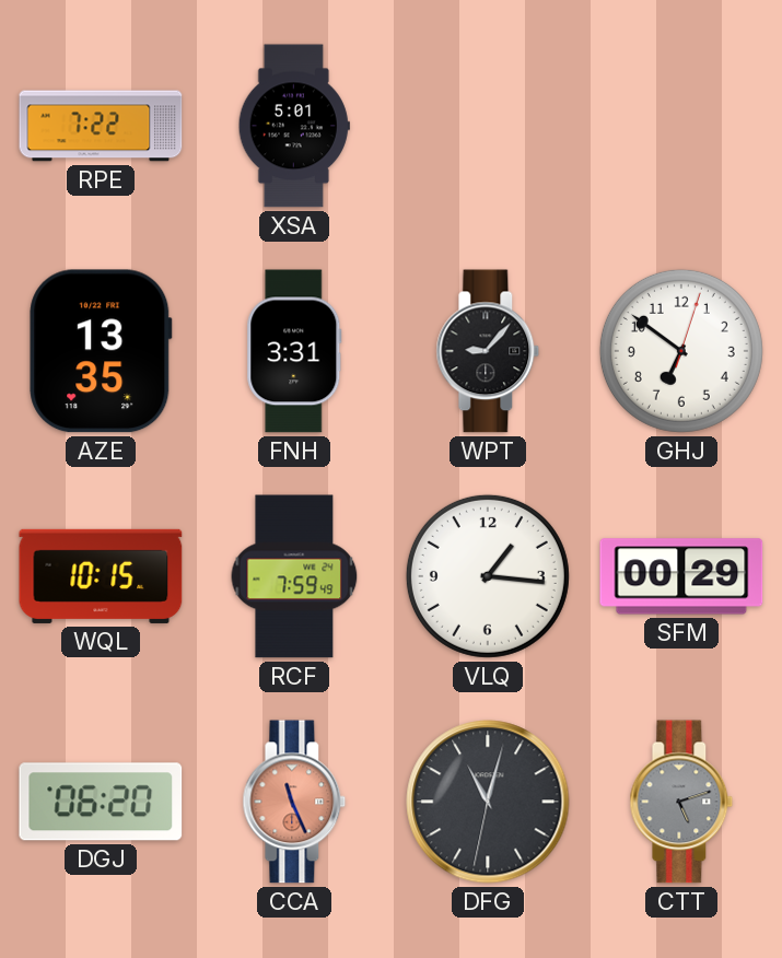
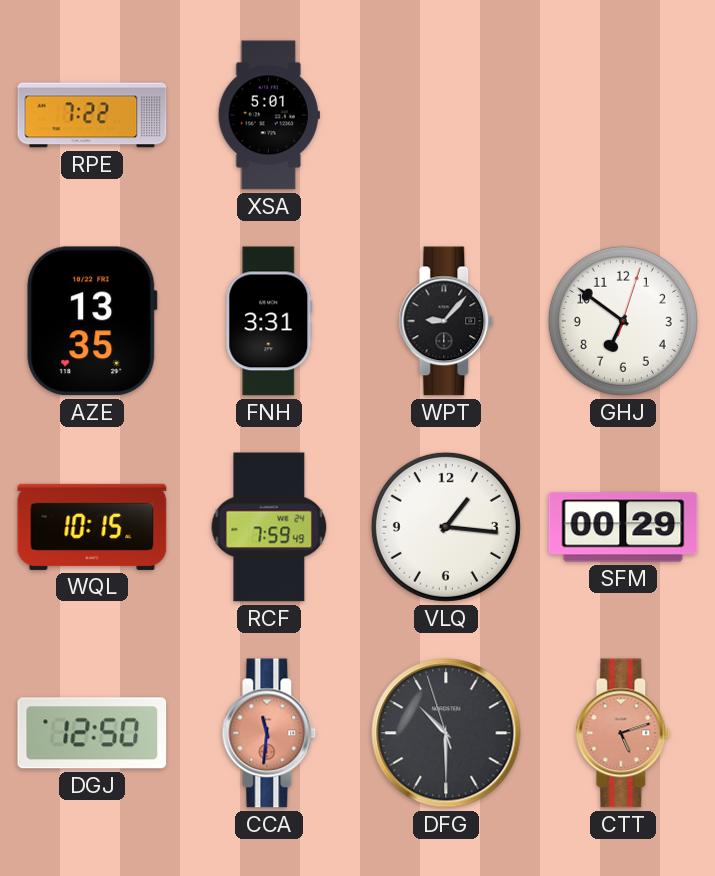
DGJ: 06:20 -> 12:50 (92, 733)
CCA: 11:26 -> 11:31 (269, 733)
DFG: 11:02 -> 10:29 (446, 733)
CTT dial: grey -> salmon (623, 733)
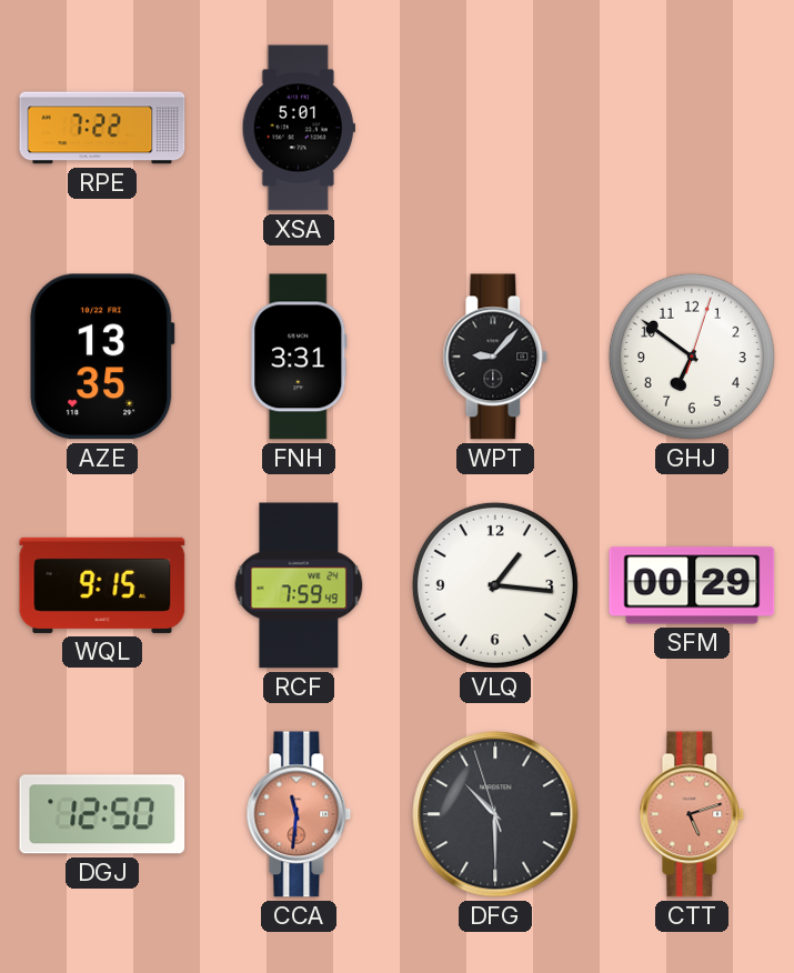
WQL: 10:15 -> 9:15 (102, 585)
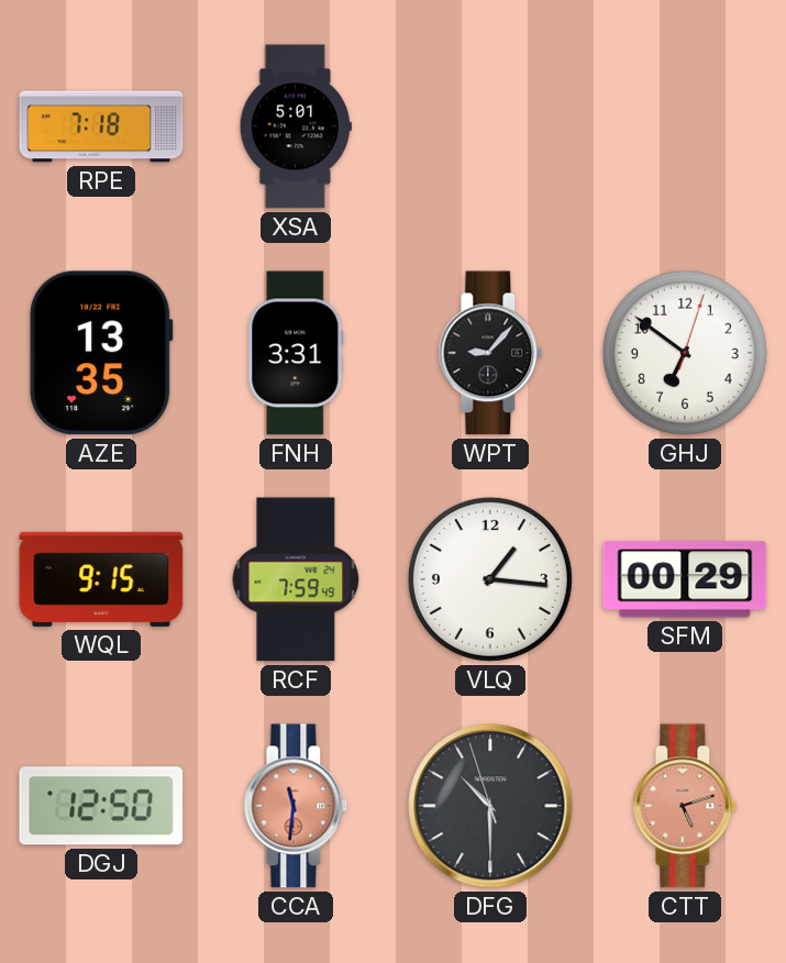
RPE: 7:22 -> 7:18 (101, 126)
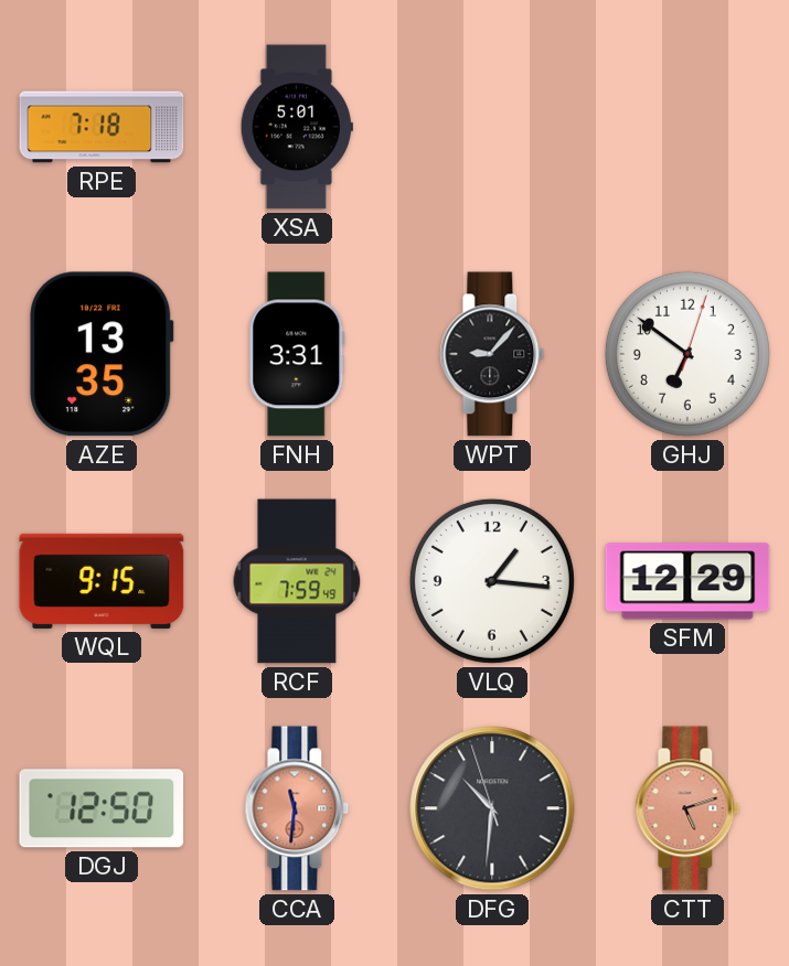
SFM: 00:29 -> 12:29 (687, 581)
DFG: 10:29 -> 10:30 (492, 808)
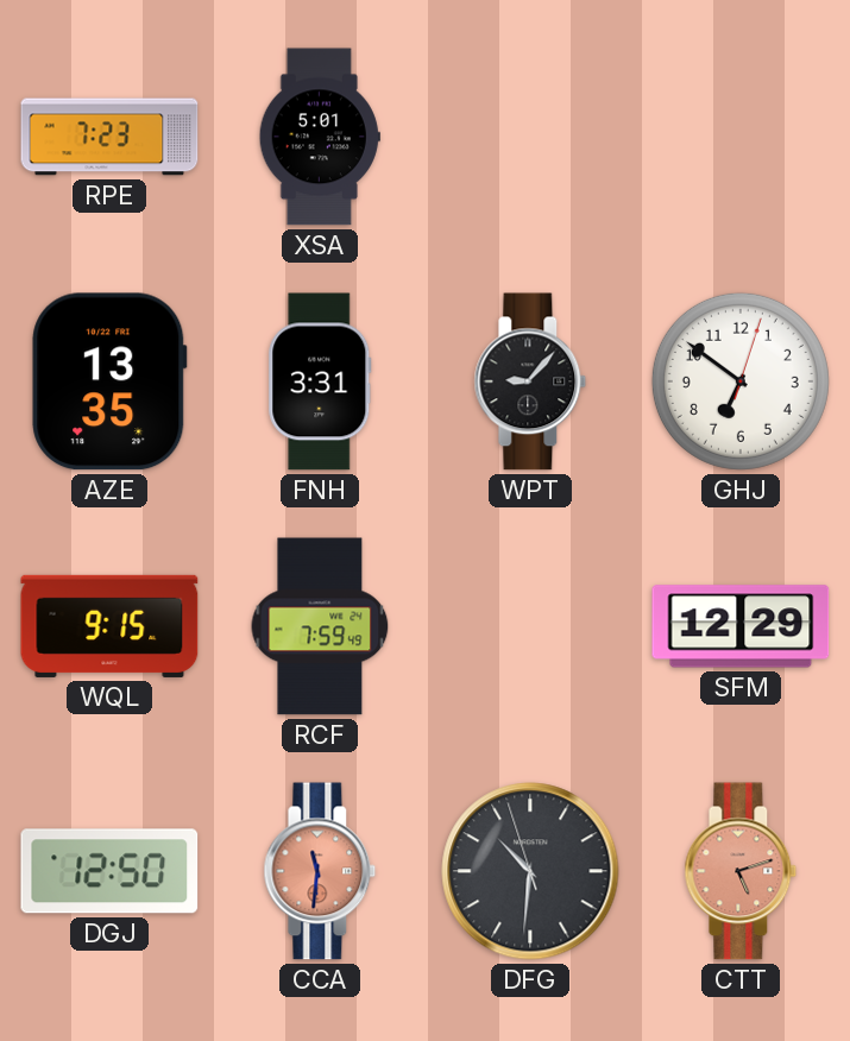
RPE: 7:18 -> 7:23 (109, 137)
VLQ: 1:16 -> none (492, 581)
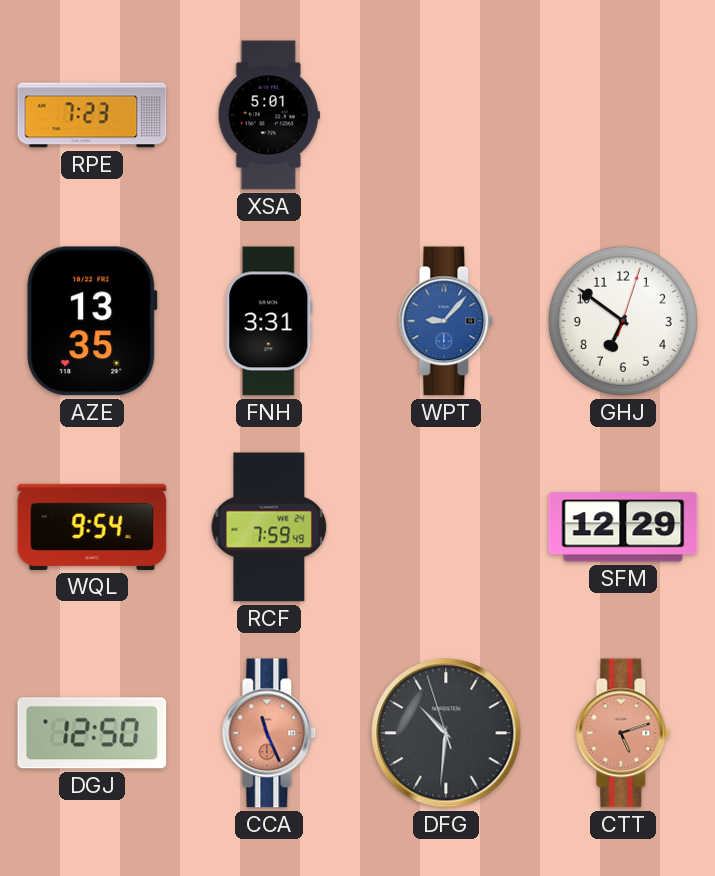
WPT dial: black -> blue (446, 321)
WQL: 9:15 -> 9:54 (92, 527)
CCA: 11:31 -> 11:26 (269, 733)
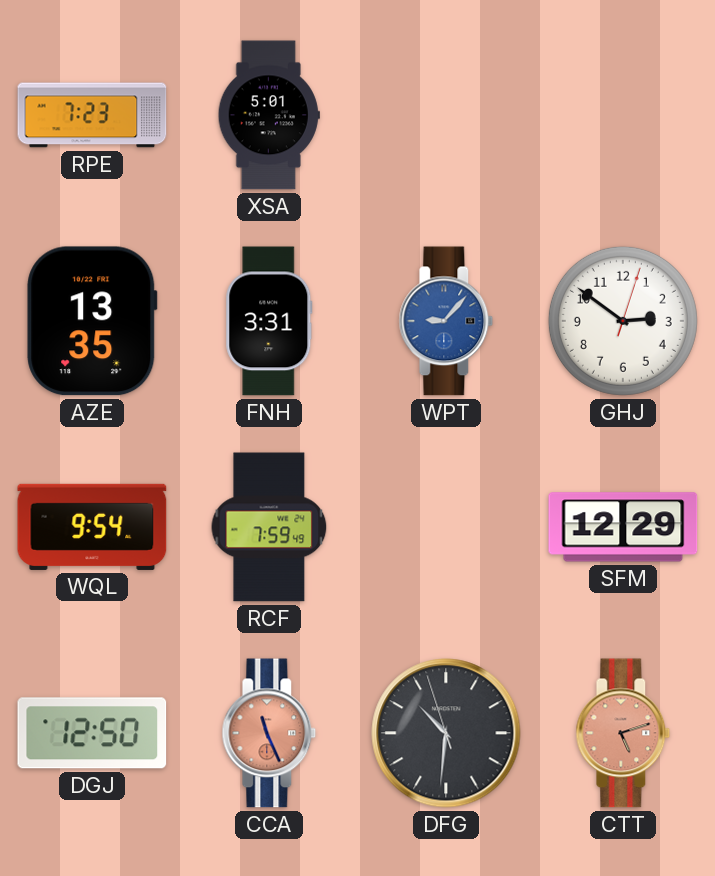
GHJ: 6:51 -> 2:51 (623, 321)
